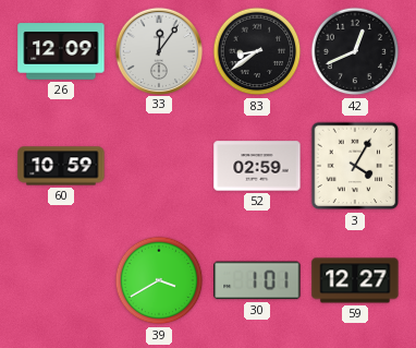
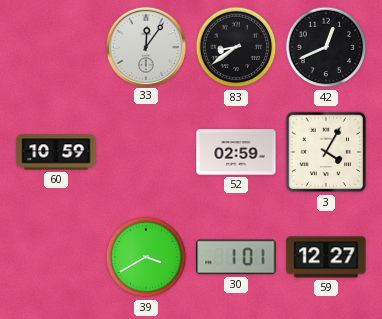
26: 12:09 -> none (61, 51)
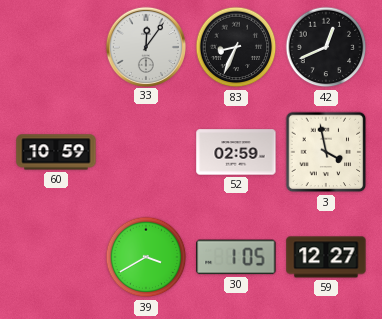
83: 8:39 -> 8:34 (236, 47)
3: 4:05 -> 3:58 (326, 152)
30: 1:01 -> 1:05 (236, 257)
